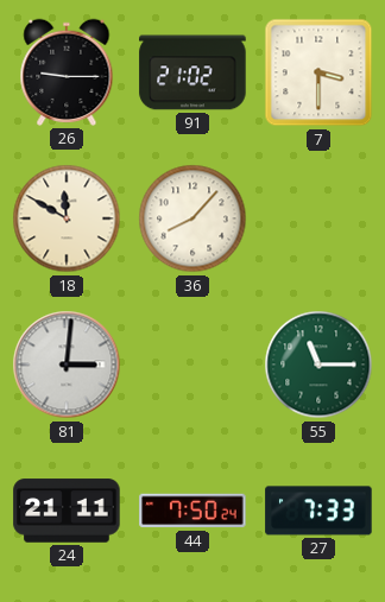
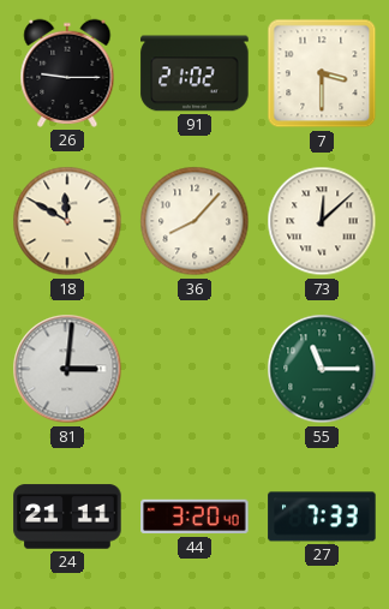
73: none -> 12:08 (322, 221)
44: 7:50 -> 3:20 (194, 517)
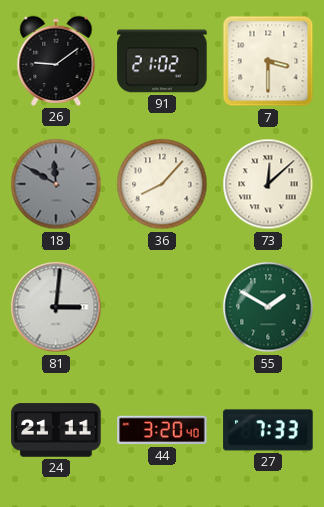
26: 9:15 -> 9:09 (56, 61)
18 dial: cream -> grey (56, 184)
55: 11:15 -> 1:50 (268, 307)
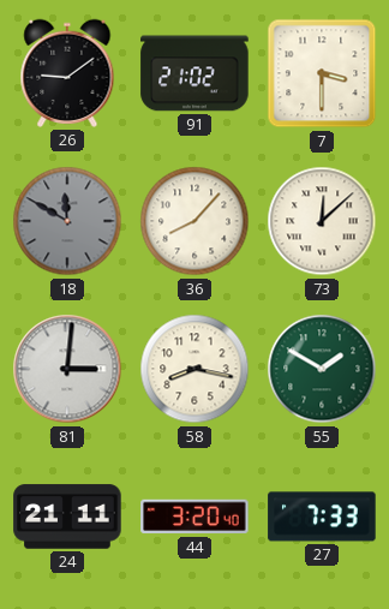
58: none -> 8:17 (194, 369)
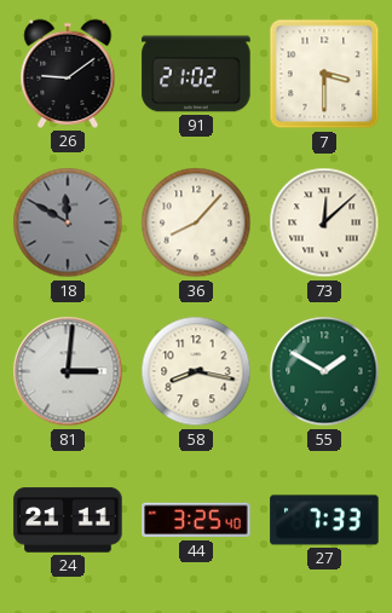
44: 3:20 -> 3:25 (196, 520)
